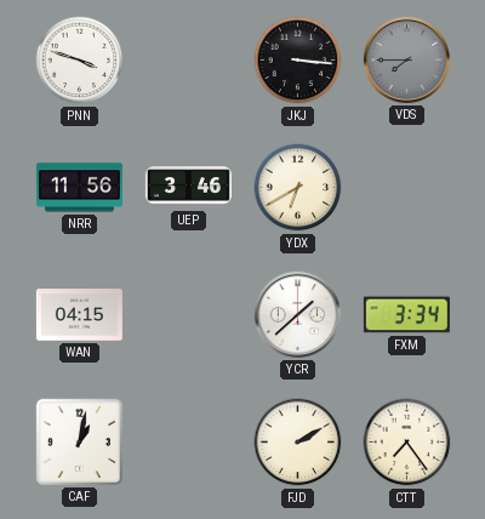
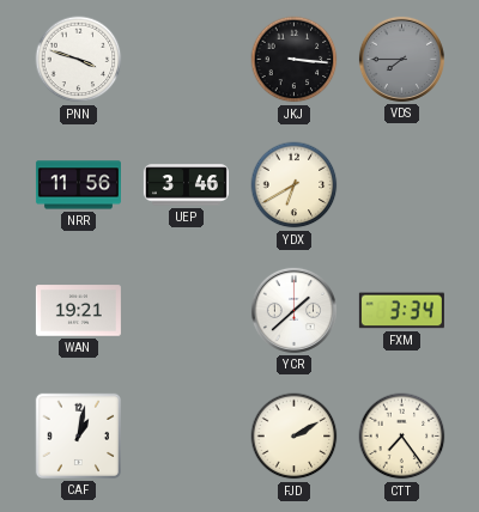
WAN: 04:15 -> 19:21 (78, 311)
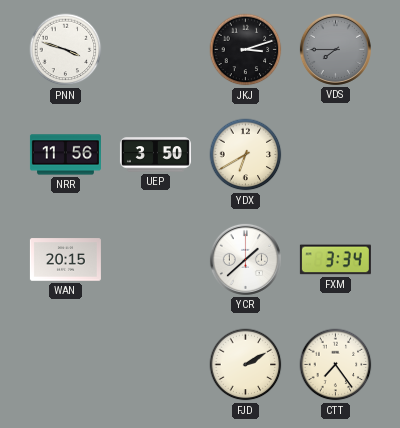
JKJ: 3:16 -> 3:12 (246, 50)
UEP: 3:46 -> 3:50 (155, 155)
WAN: 19:21 -> 20:15 (65, 260)
CAF: 1:02 -> none (78, 435)
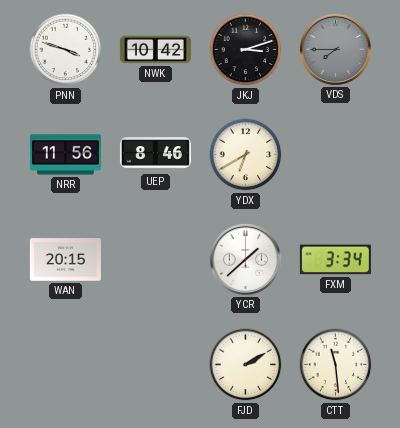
NWK: none -> 10:42 (155, 50)
UEP: 3:50 -> 8:46 (155, 155)
CTT: 7:24 -> 11:29 (336, 365)
